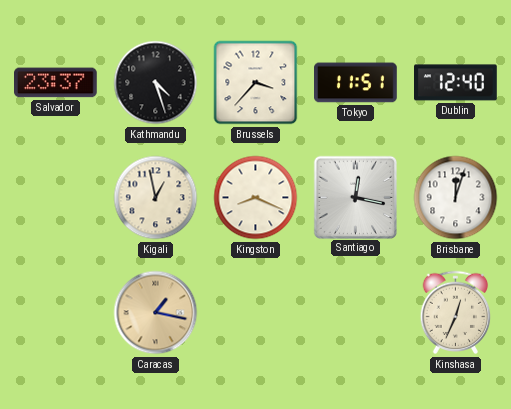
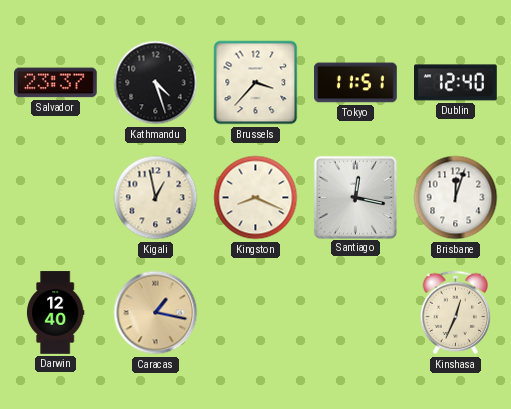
Darwin: none -> 12:40 (55, 313)
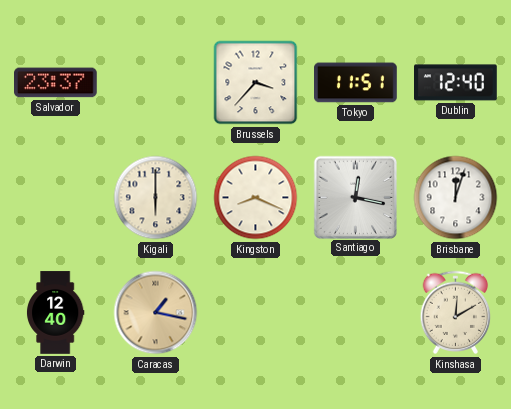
Kathmandu: 4:27 -> none (156, 83)
Kigali: 12:58 -> 6:00 (156, 198)
Kinshasa: 12:34 -> 12:10 (456, 313)
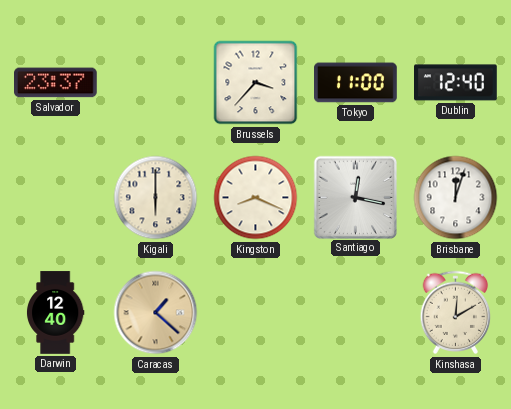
Tokyo: 11:51 -> 11:00 (356, 83)
Caracas: 1:17 -> 1:22 (156, 313)
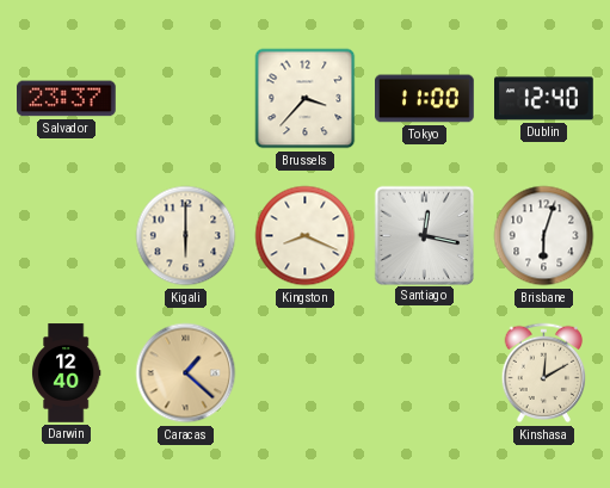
Brisbane: 12:03 -> 6:03 (544, 236)
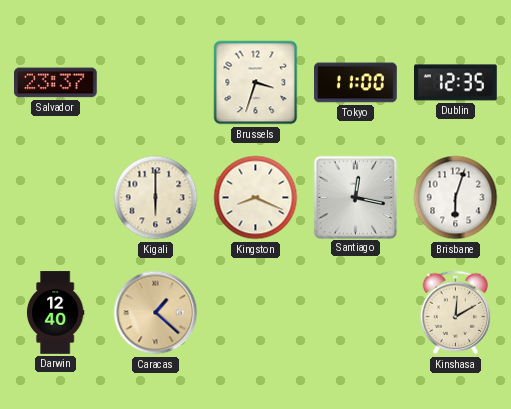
Brussels: 3:37 -> 3:33 (256, 83)
Dublin: 12:40 -> 12:35 (456, 83)
